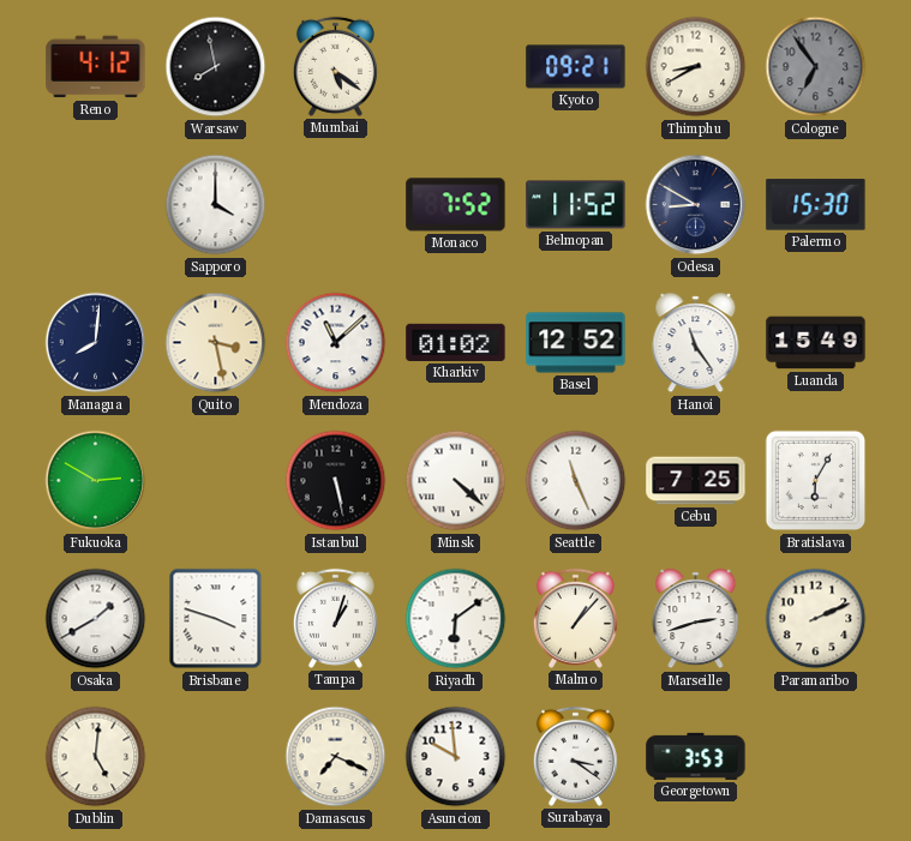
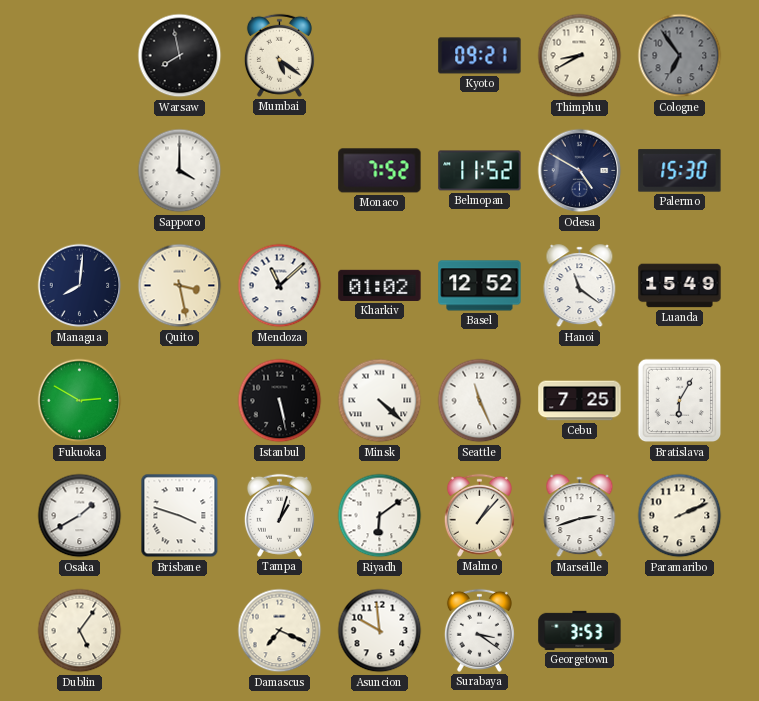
Reno: 4:12 -> none (96, 67)
Odesa: 8:50 -> 4:50 (580, 171)
Hanoi: 11:24 -> 11:21 (580, 286)
Dublin: 5:01 -> 5:06 (80, 631)
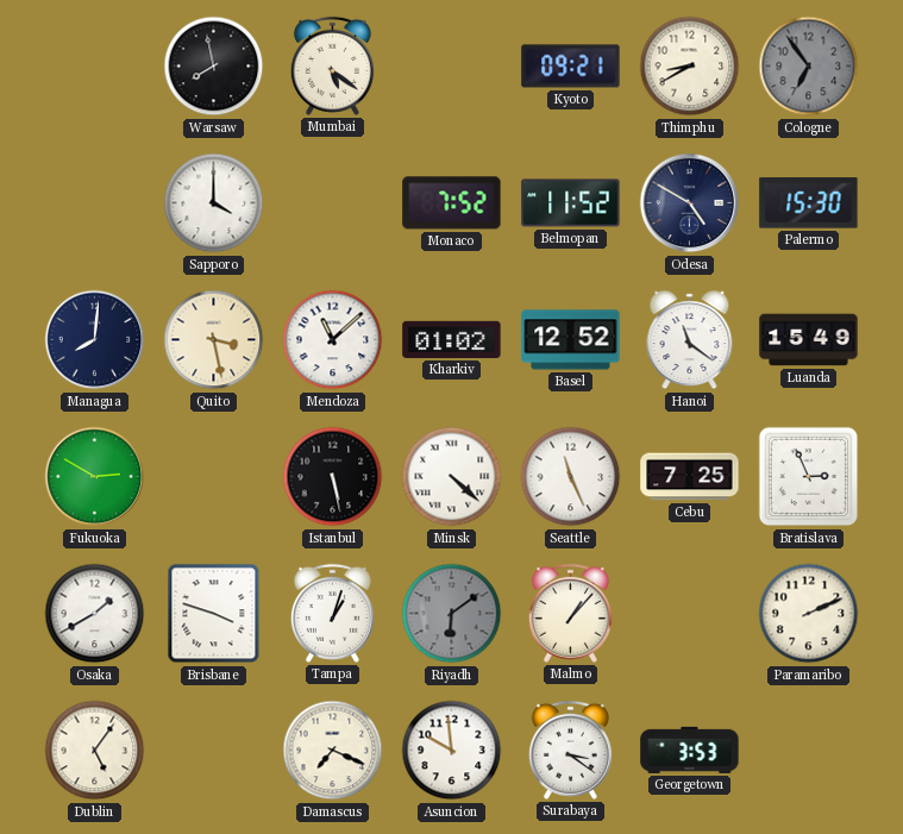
Bratislava: 6:05 -> 2:56 (809, 477)
Riyadh dial: white -> grey (452, 614)
Marseille: 2:42 -> none (580, 516)
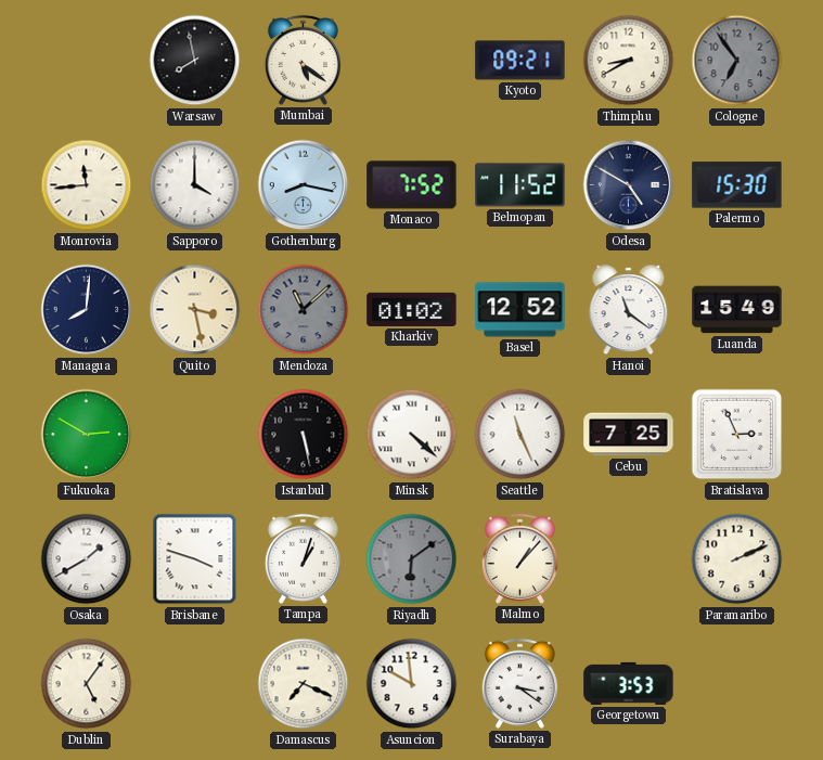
Monrovia: none -> 11:44 (87, 185)
Gothenburg: none -> 8:17 (304, 185)
Mendoza dial: white -> grey (304, 310)
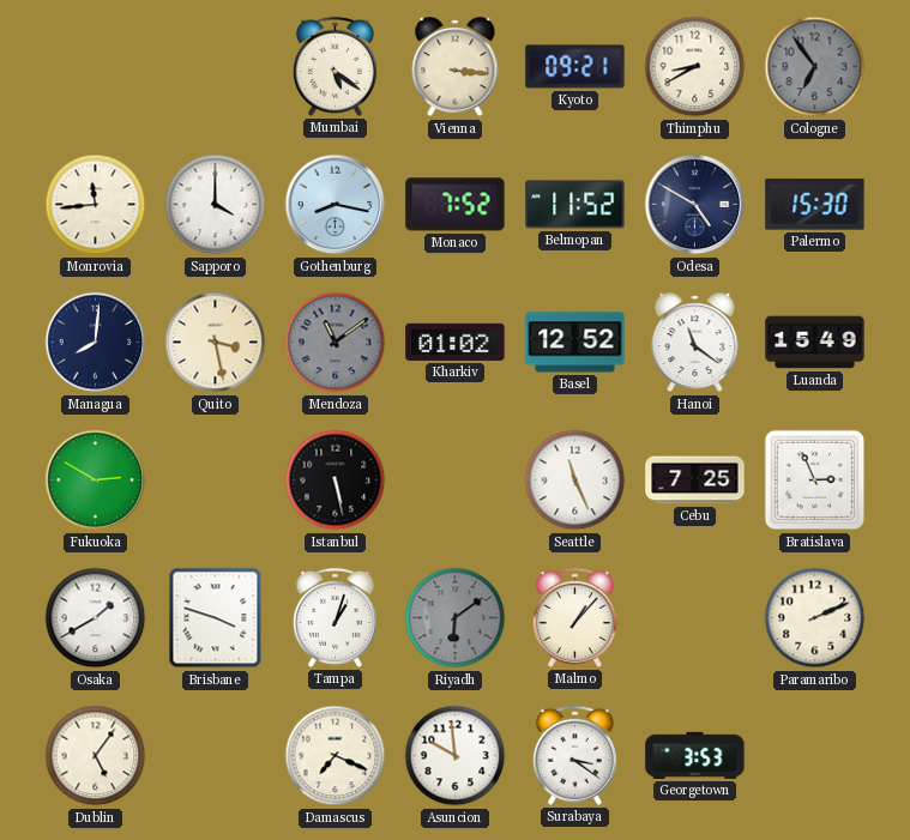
Warsaw: 7:58 -> none (195, 61)
Vienna: none -> 3:16 (456, 67)
Mendoza: 11:08 -> 11:09 (336, 343)
Minsk: 4:22 -> none (412, 435)
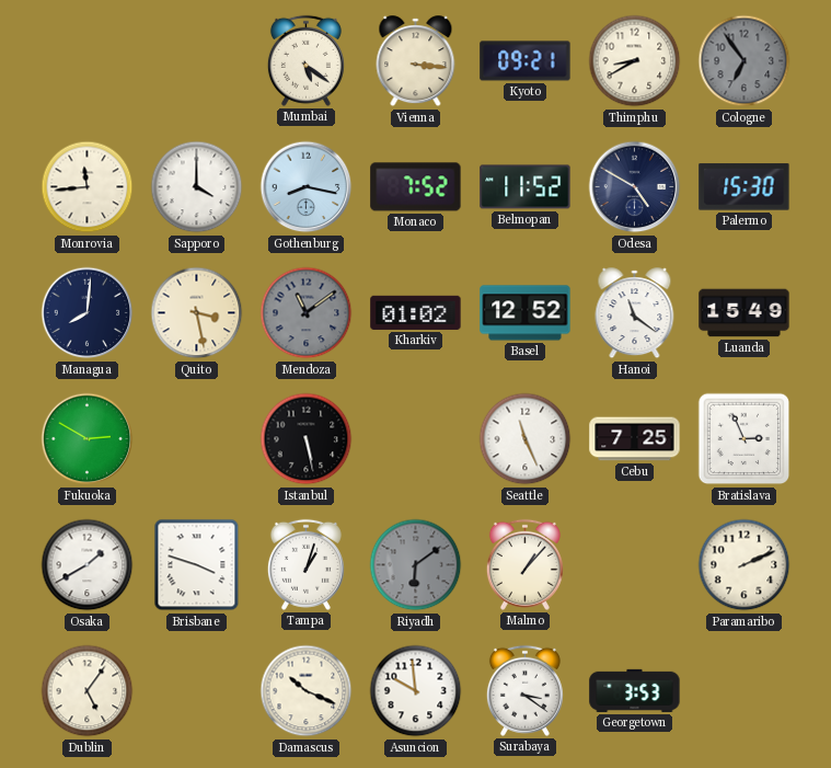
Damascus: 7:19 -> 10:19 (307, 691)
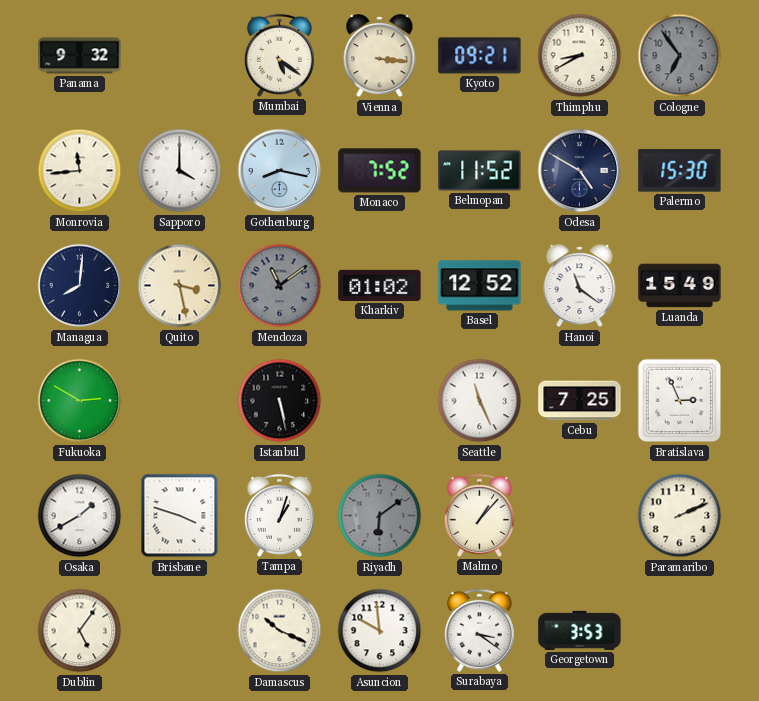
Panama: none -> 9:32 (80, 56)
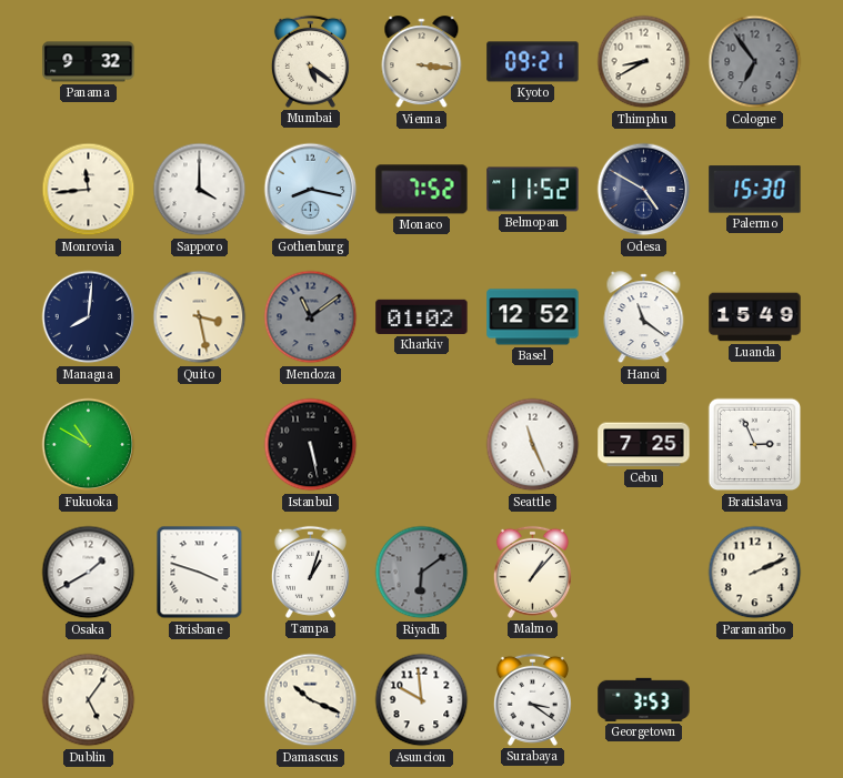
Fukuoka: 2:50 -> 10:50 (89, 445)
